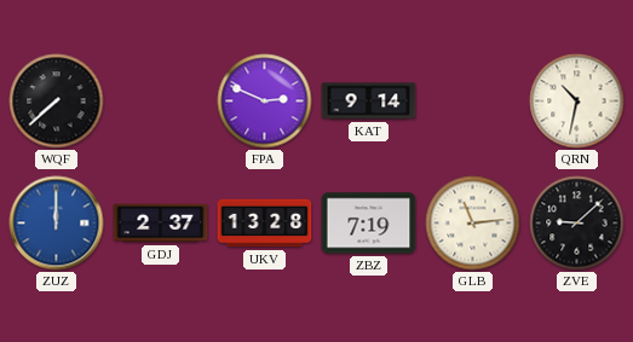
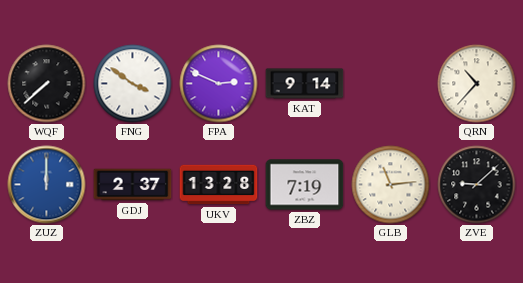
FNG: none -> 3:51 (133, 84)
QRN: 10:32 -> 10:37 (477, 84)
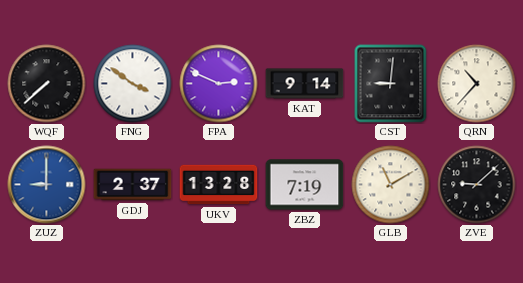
CST: none -> 9:01 (391, 84)
ZUZ: 12:00 -> 9:00 (47, 185)
GLB: 11:14 -> 11:10 (391, 185)
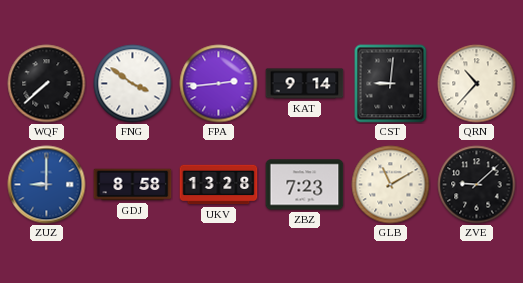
FPA: 2:49 -> 2:44 (219, 84)
GDJ: 2:37 -> 8:58 (133, 185)
ZBZ: 7:19 -> 7:23 (305, 185)
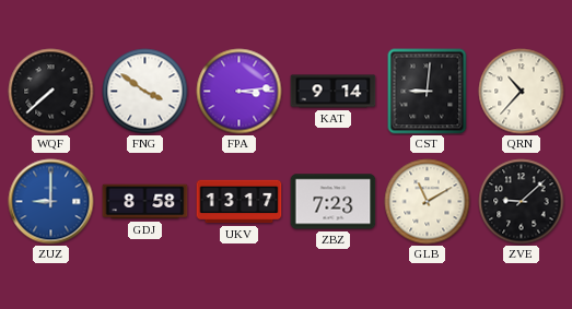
FPA: 2:44 -> 3:14 (240, 92)
UKV: 13:28 -> 13:17 (240, 202)
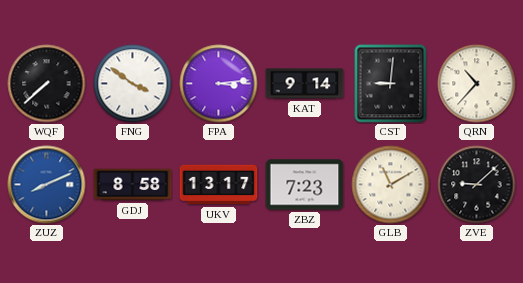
ZUZ: 9:00 -> 8:11 (47, 185)
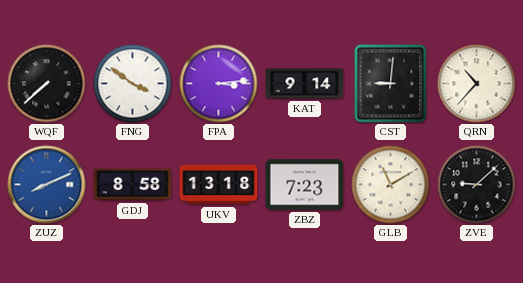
UKV: 13:17 -> 13:18 (219, 185)
